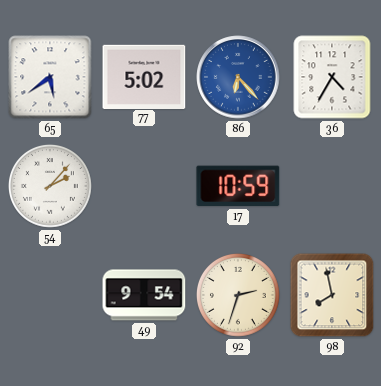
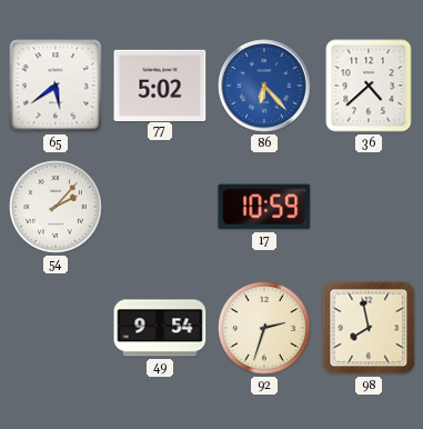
36: 4:35 -> 4:38 (369, 86)
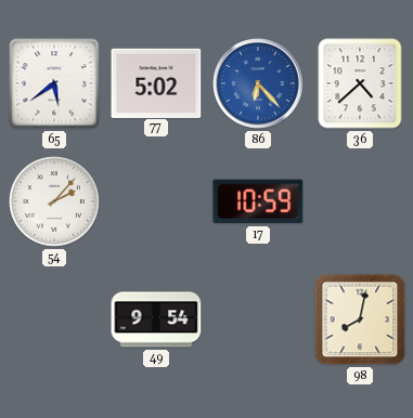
92: 2:33 -> none (264, 328)
98: 7:58 -> 8:02 (360, 319)
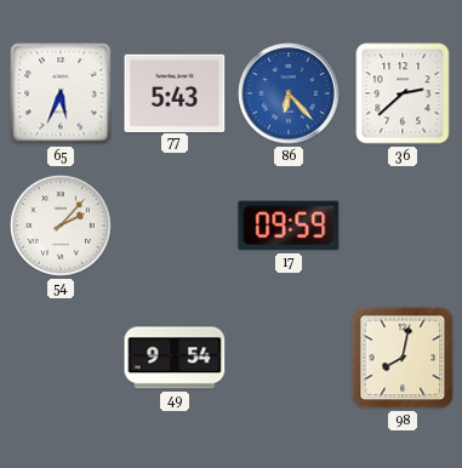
65: 5:39 -> 5:34 (61, 93)
77: 5:02 -> 5:43 (175, 92)
36: 4:38 -> 2:38 (403, 93)
17: 10:59 -> 09:59 (289, 226)
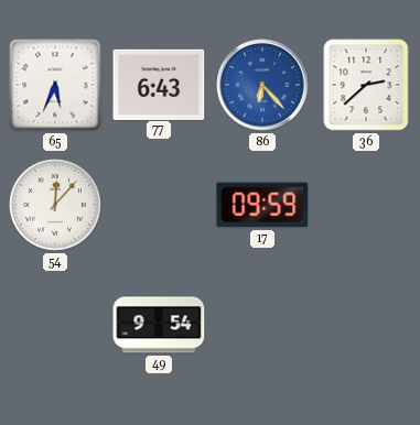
77: 5:43 -> 6:43 (159, 84)
54: 2:07 -> 12:07 (55, 205)
98: 8:02 -> none (403, 358)
